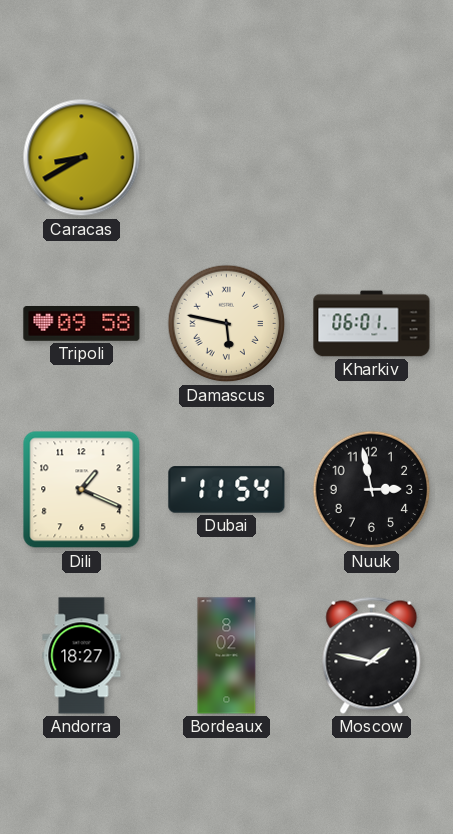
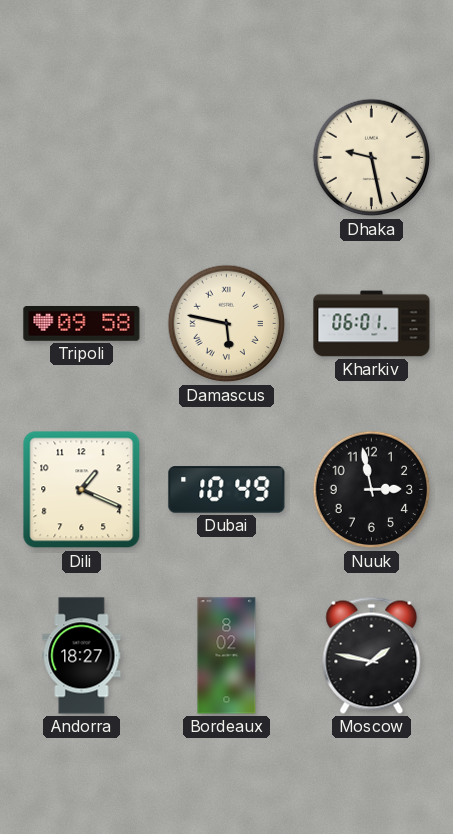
Caracas: 8:40 -> none (82, 158)
Dhaka: none -> 9:28 (372, 158)
Dubai: 11:54 -> 10:49 (227, 490)
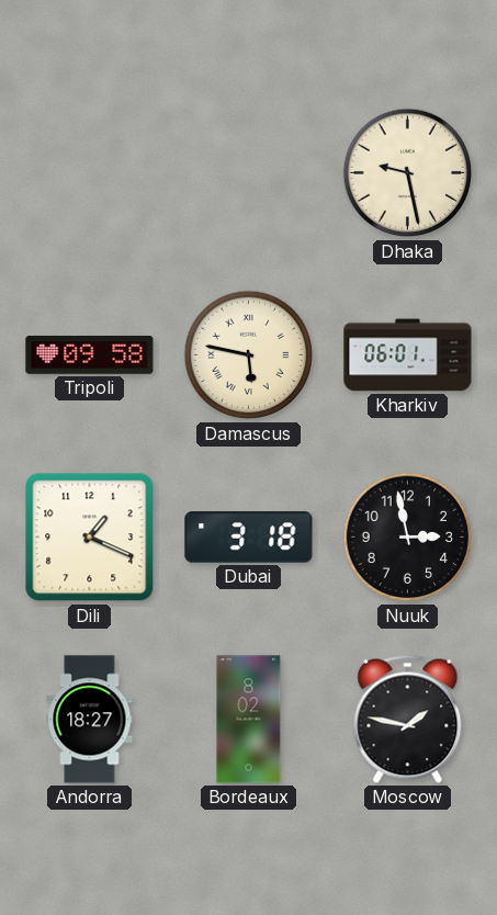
Dubai: 10:49 -> 3:18 (249, 538)
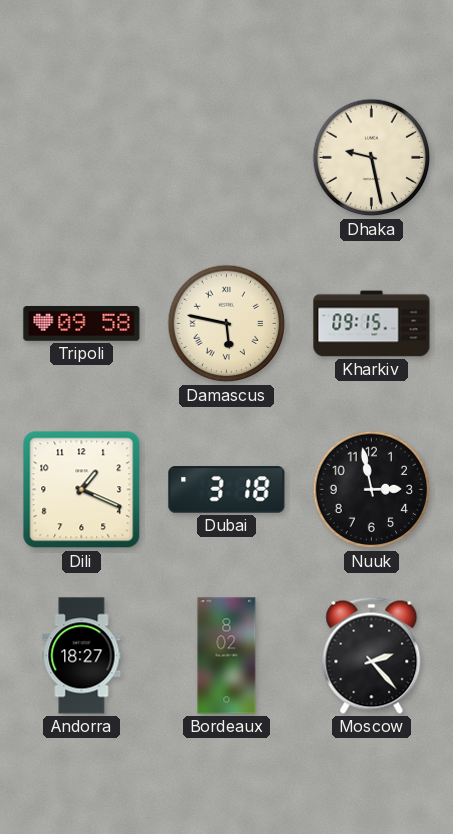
Kharkiv: 06:01 -> 09:15 (372, 324)
Moscow: 1:47 -> 2:23 (372, 655)
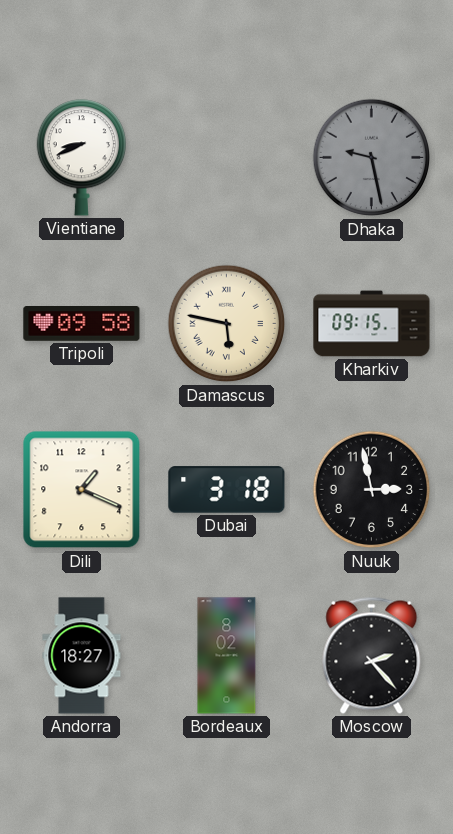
Vientiane: none -> 8:41 (81, 158)
Dhaka dial: cream -> grey (372, 158)
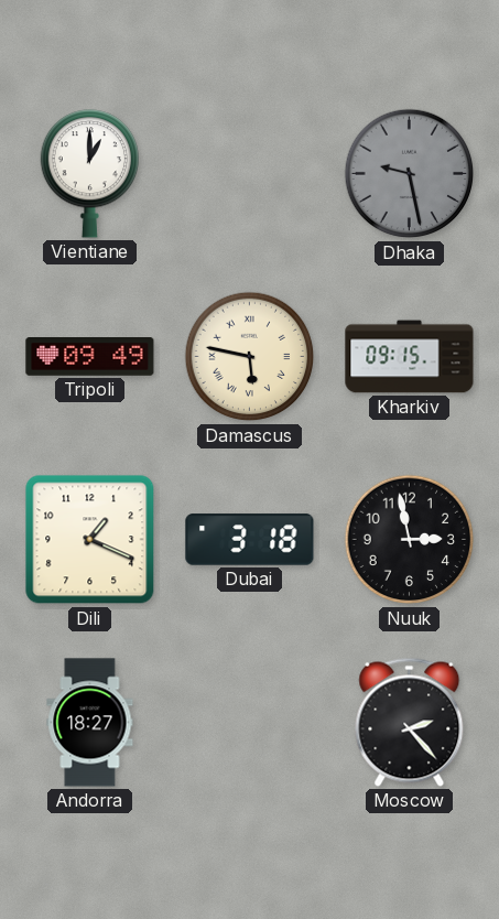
Vientiane: 8:41 -> 1:00 (89, 174)
Tripoli: 09:58 -> 09:49 (90, 357)
Bordeaux: 8:02 -> none (227, 656)
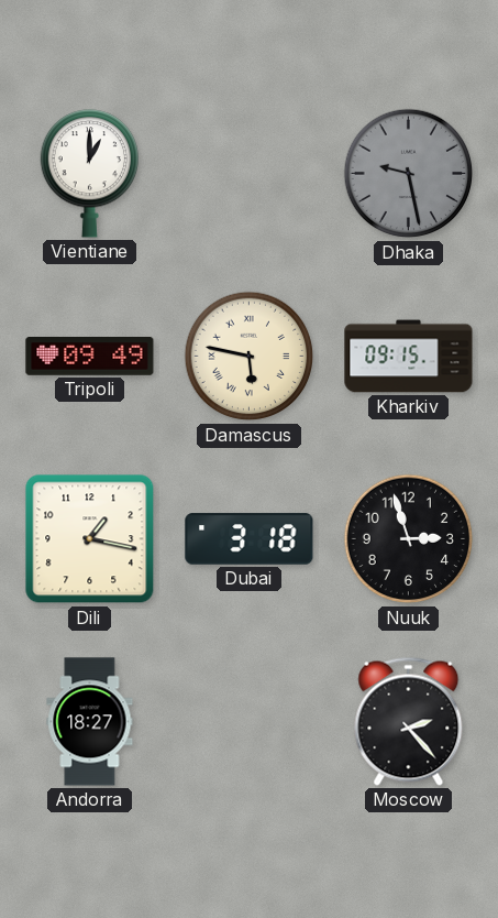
Dili: 1:19 -> 1:17 (90, 539)
Nuuk: 2:58 -> 2:57 (409, 539)
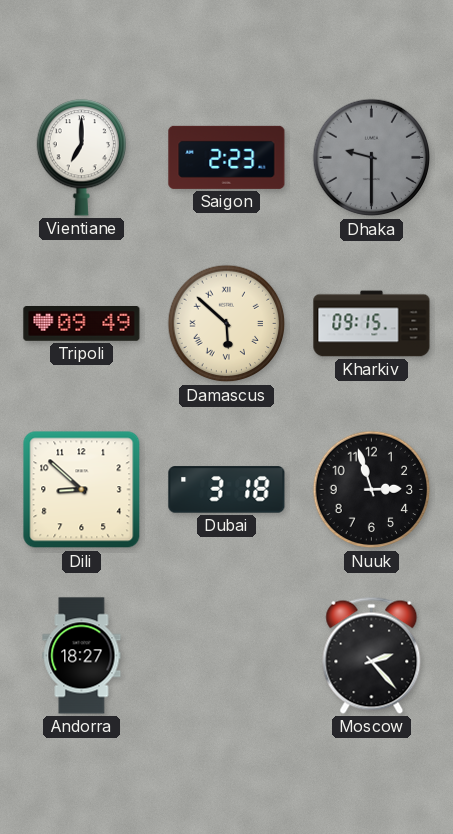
Vientiane: 1:00 -> 7:00 (81, 158)
Saigon: none -> 2:23 (227, 157)
Dhaka: 9:28 -> 9:30 (372, 158)
Damascus: 5:47 -> 5:52 (227, 324)
Dili: 1:17 -> 8:52 (82, 490)
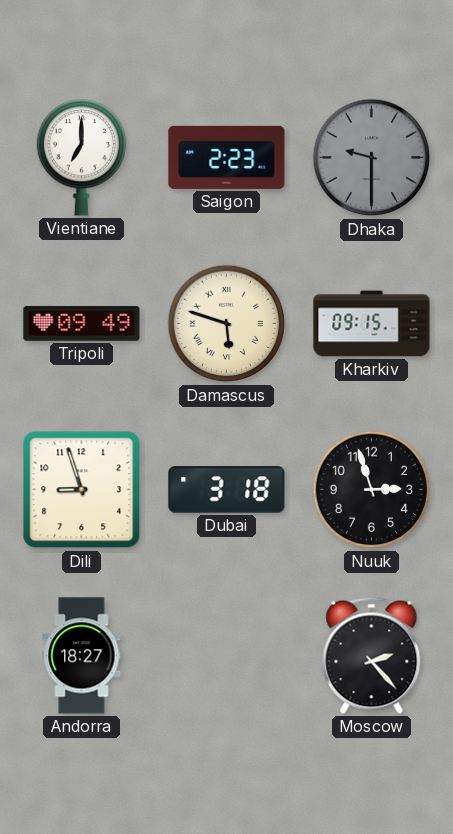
Damascus: 5:52 -> 5:48 (227, 324)
Dili: 8:52 -> 8:57 (82, 490)
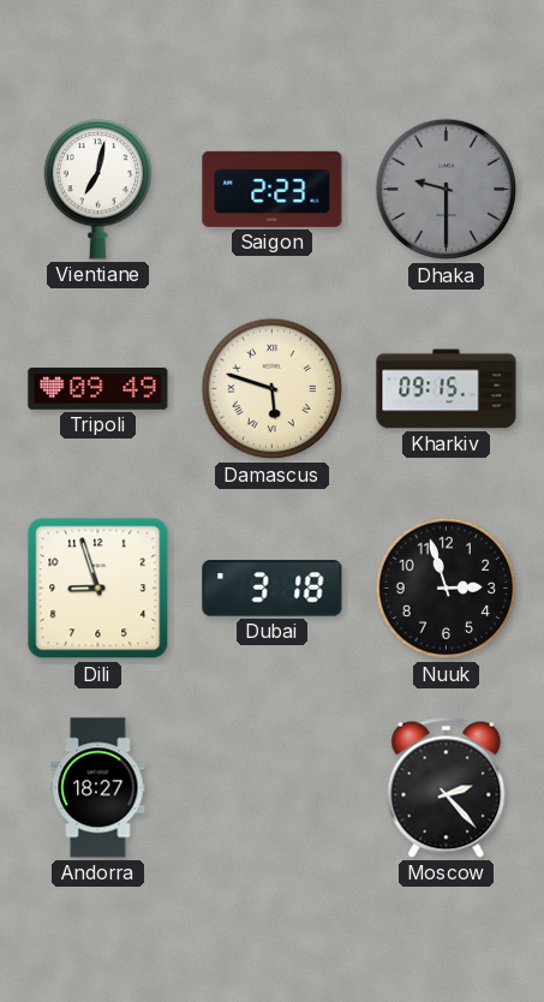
Vientiane: 7:00 -> 7:02 (97, 190)
